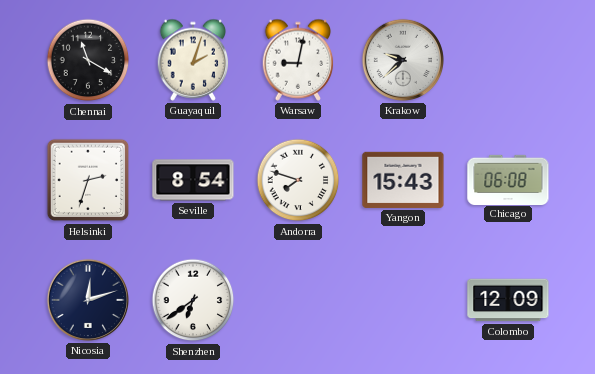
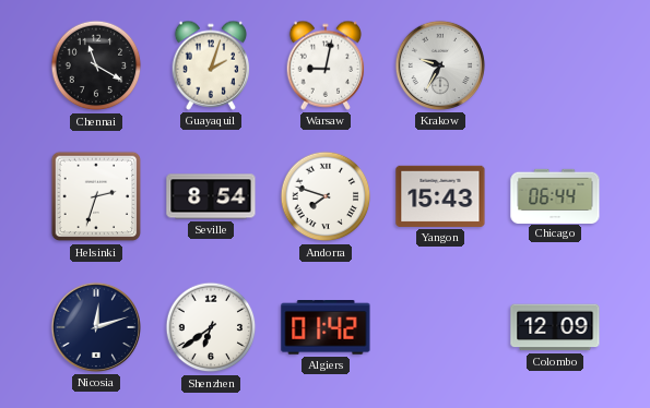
Krakow: 9:38 -> 9:35 (440, 65)
Chicago: 06:08 -> 06:44 (555, 195)
Algiers: none -> 01:42 (326, 328)
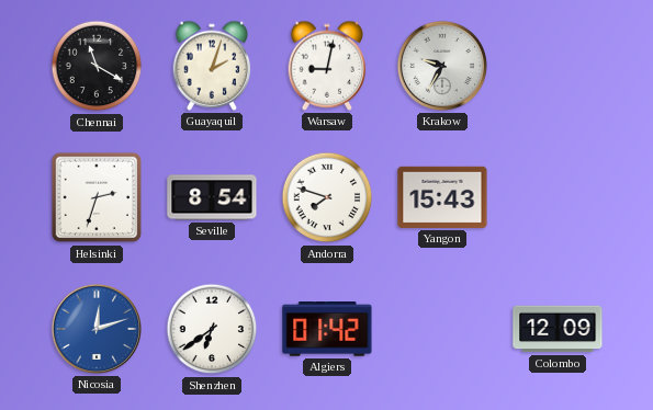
Chicago: 06:44 -> none (555, 195)
Nicosia dial: navy -> blue (97, 329)
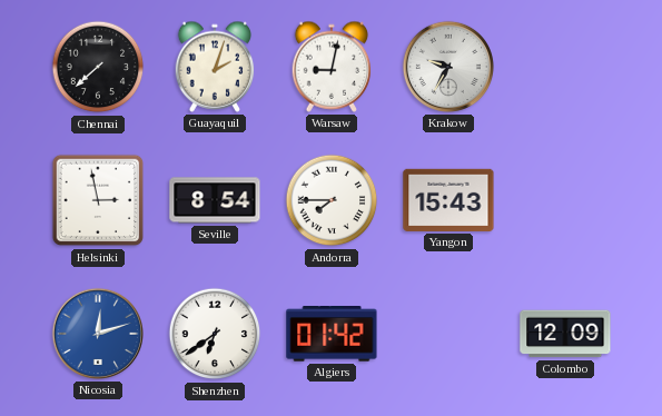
Chennai: 11:20 -> 7:38 (98, 67)
Helsinki: 2:33 -> 2:58 (98, 200)
Andorra: 7:48 -> 7:45 (332, 200)
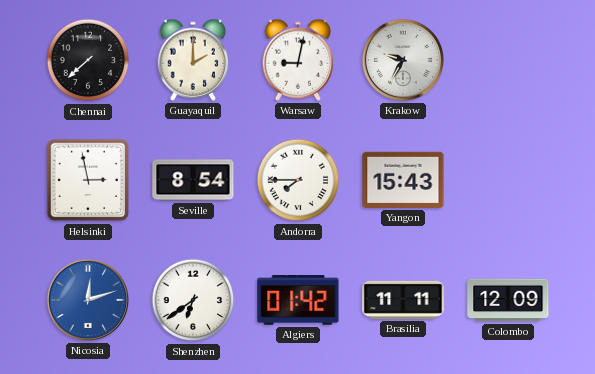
Guayaquil: 2:03 -> 2:00 (193, 60)
Brasilia: none -> 11:11 (403, 300)
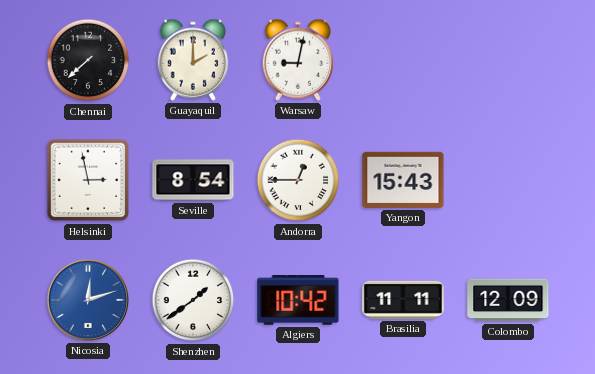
Krakow: 9:35 -> none (403, 60)
Andorra: 7:45 -> 12:45 (298, 180)
Shenzhen: 6:39 -> 1:39 (193, 300)
Algiers: 01:42 -> 10:42 (298, 301)
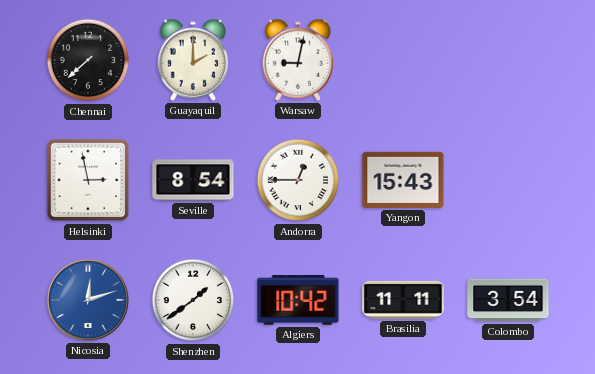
Colombo: 12:09 -> 3:54 (508, 300)
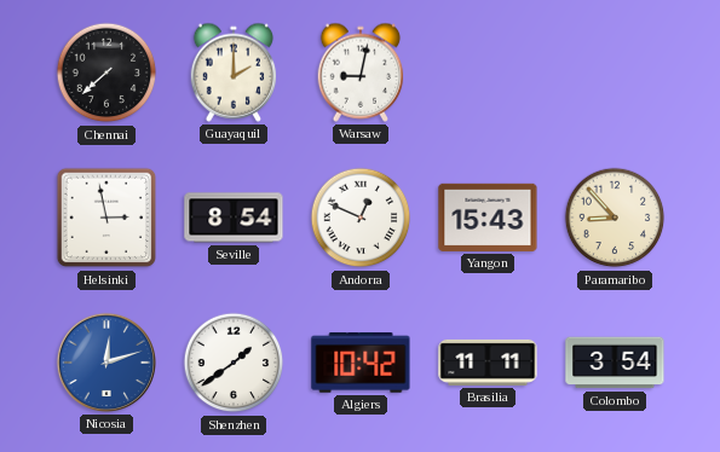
Andorra: 12:45 -> 12:49 (361, 218)
Paramaribo: none -> 8:53 (615, 218)
